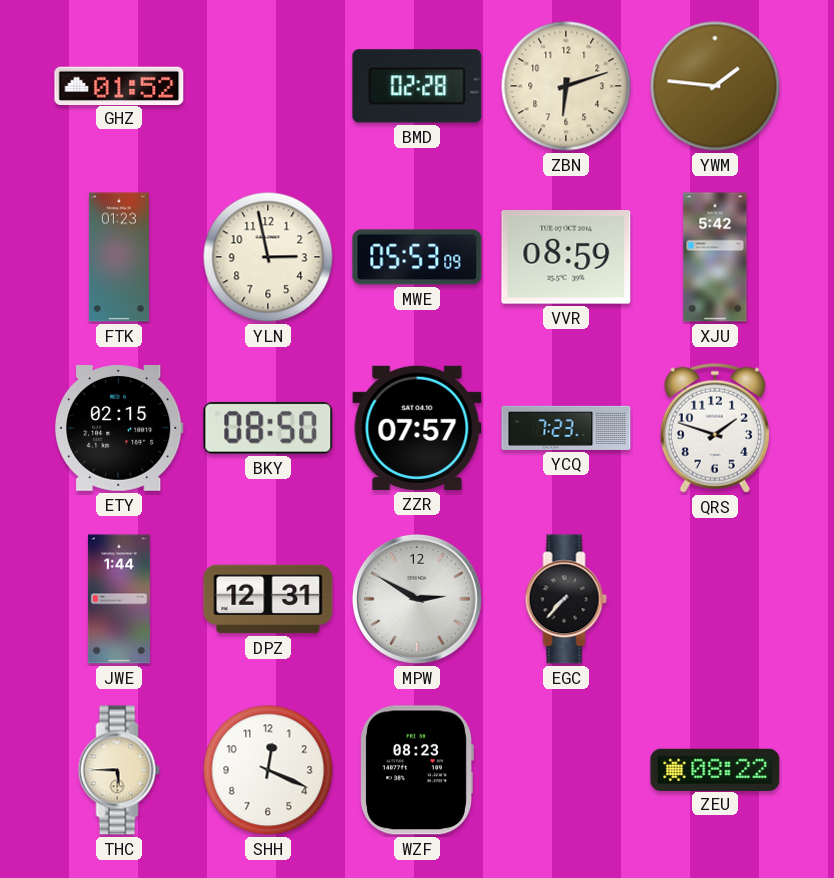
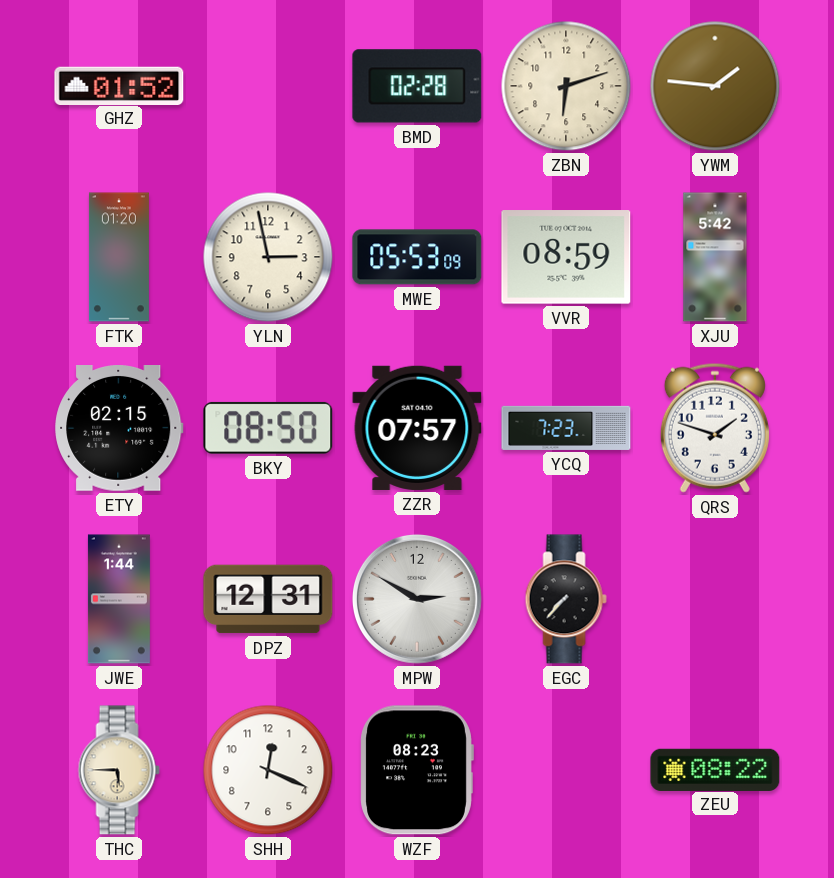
FTK: 01:23 -> 01:20 (119, 257)
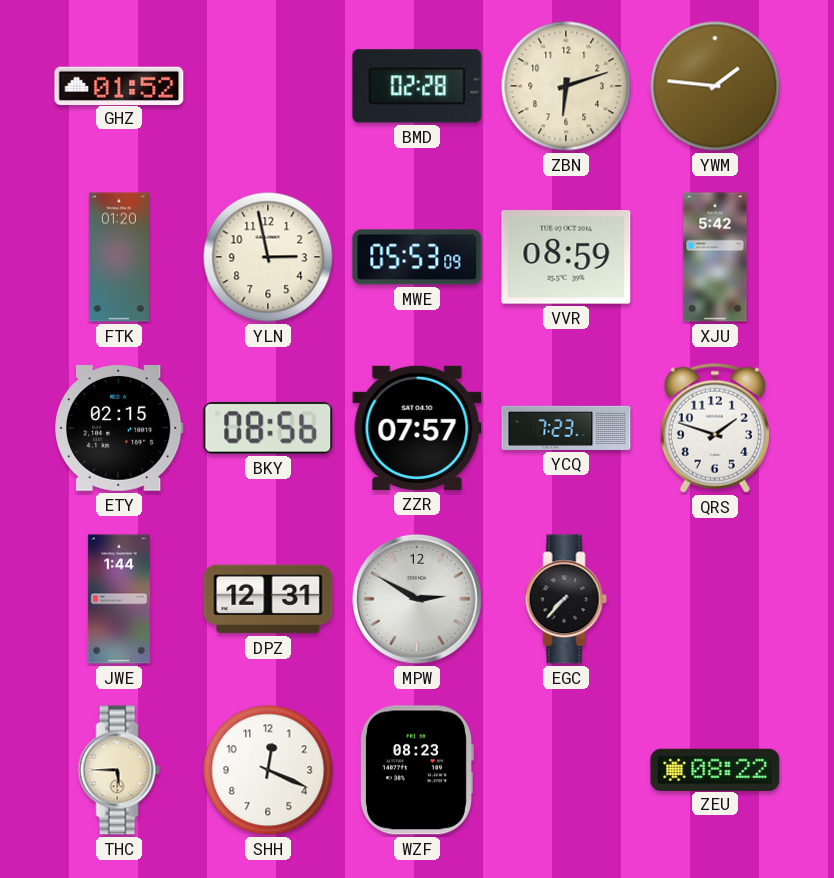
BKY: 08:50 -> 08:56 (268, 428)
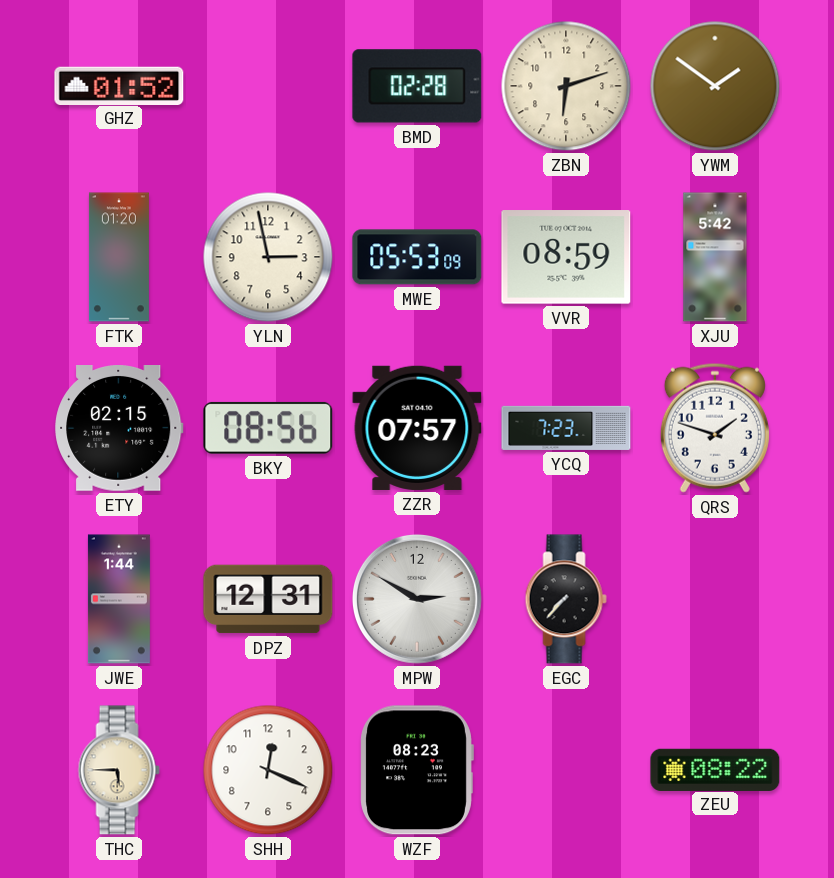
YWM: 1:46 -> 1:51 (715, 86)
